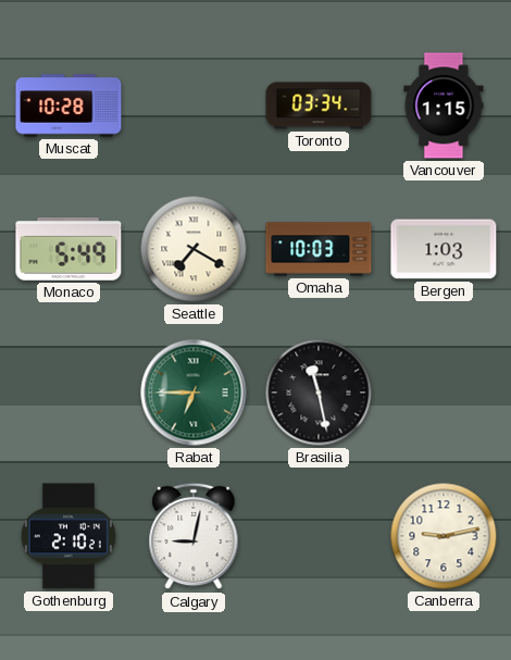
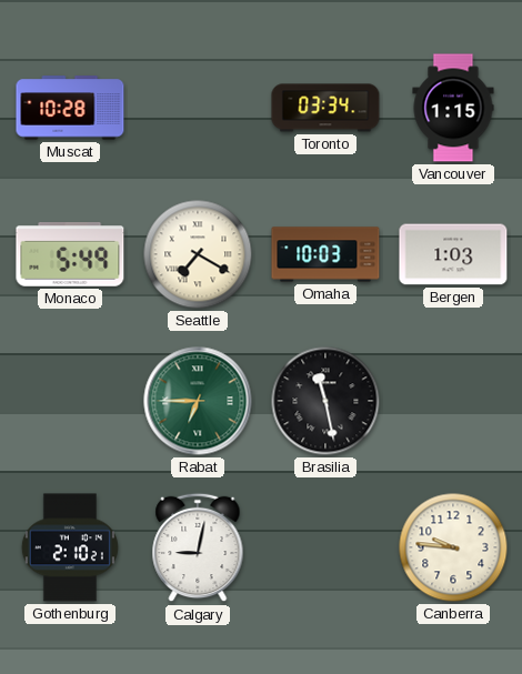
Canberra: 9:13 -> 9:46 (453, 547)
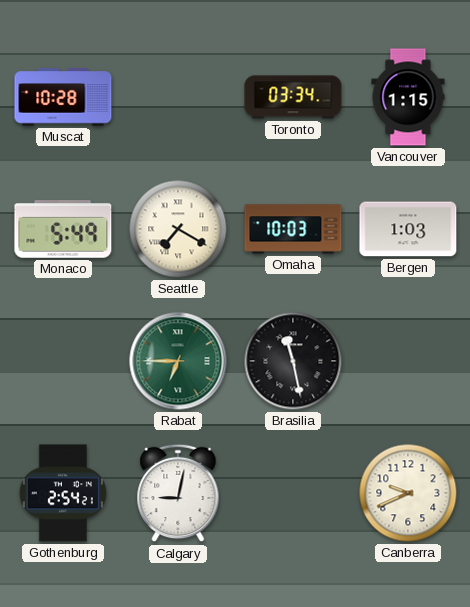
Gothenburg: 2:10 -> 2:54 (63, 493)
Canberra: 9:46 -> 9:41 (408, 493)
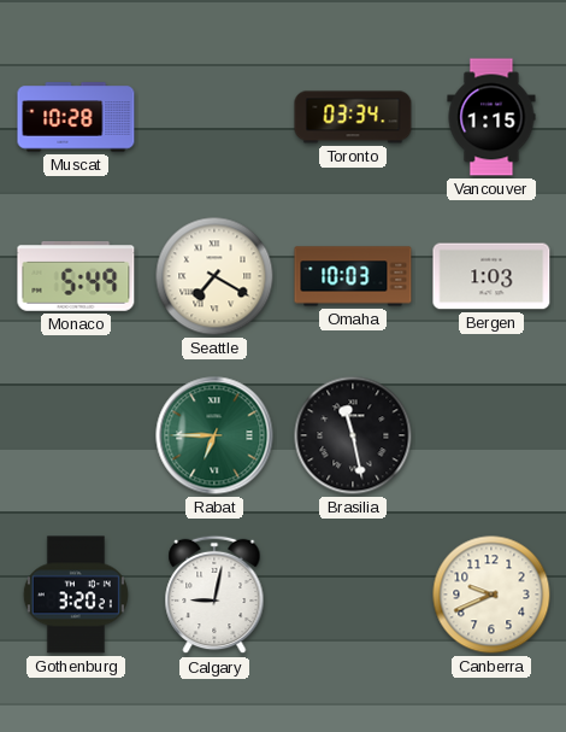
Gothenburg: 2:54 -> 3:20 (76, 595)
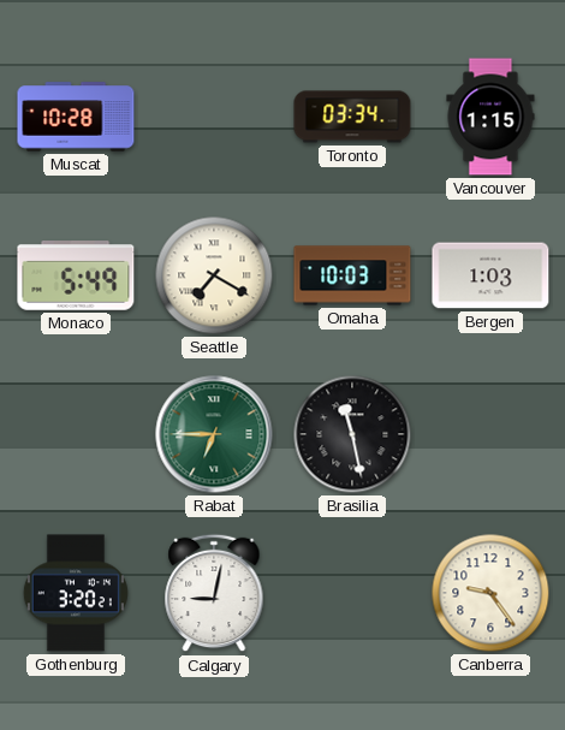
Canberra: 9:41 -> 9:24 (490, 593)
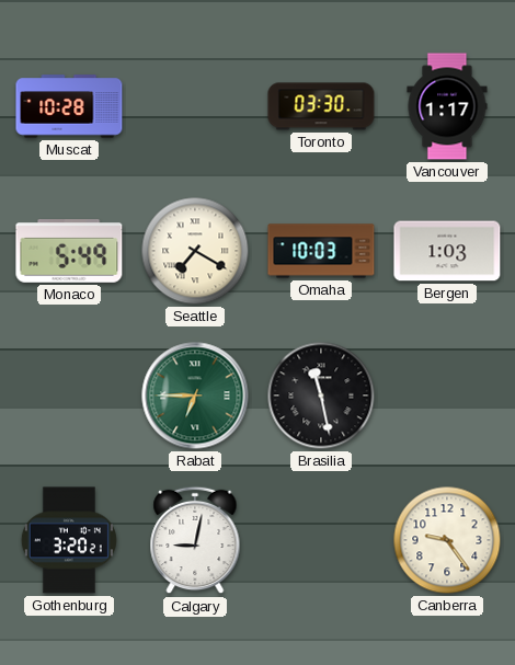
Toronto: 03:34 -> 03:30 (321, 106)
Vancouver: 1:15 -> 1:17 (447, 106)
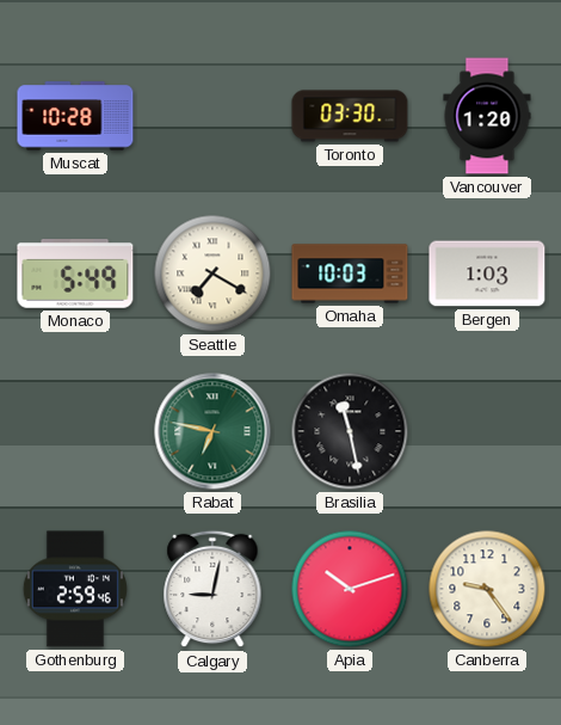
Vancouver: 1:17 -> 1:20 (487, 116)
Rabat: 6:45 -> 6:47 (212, 431)
Gothenburg: 3:20 -> 2:59 (75, 589)
Apia: none -> 10:12 (350, 589)
